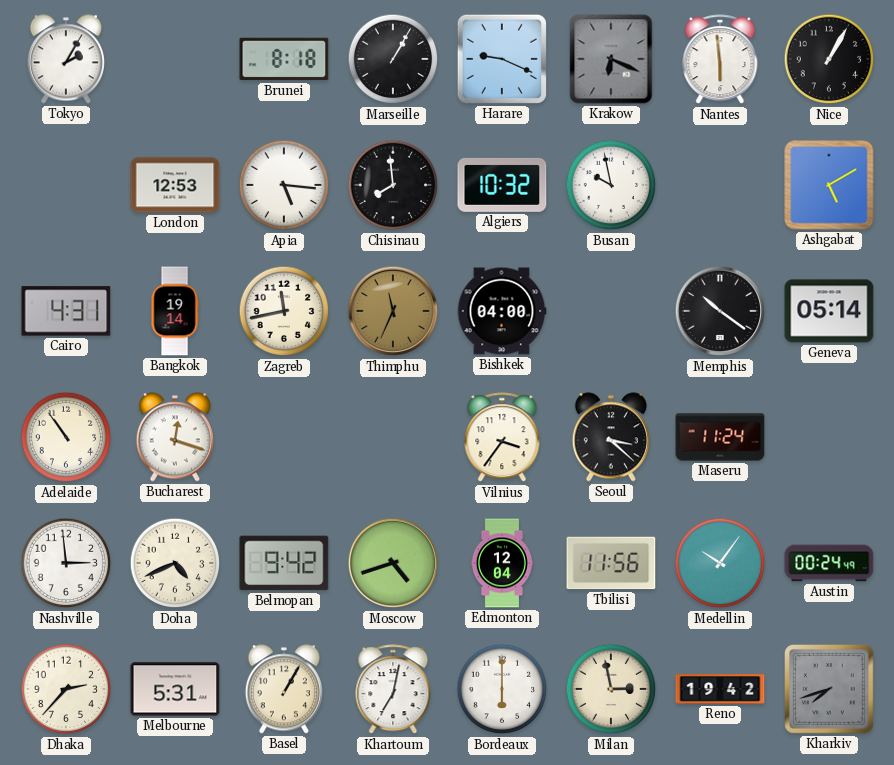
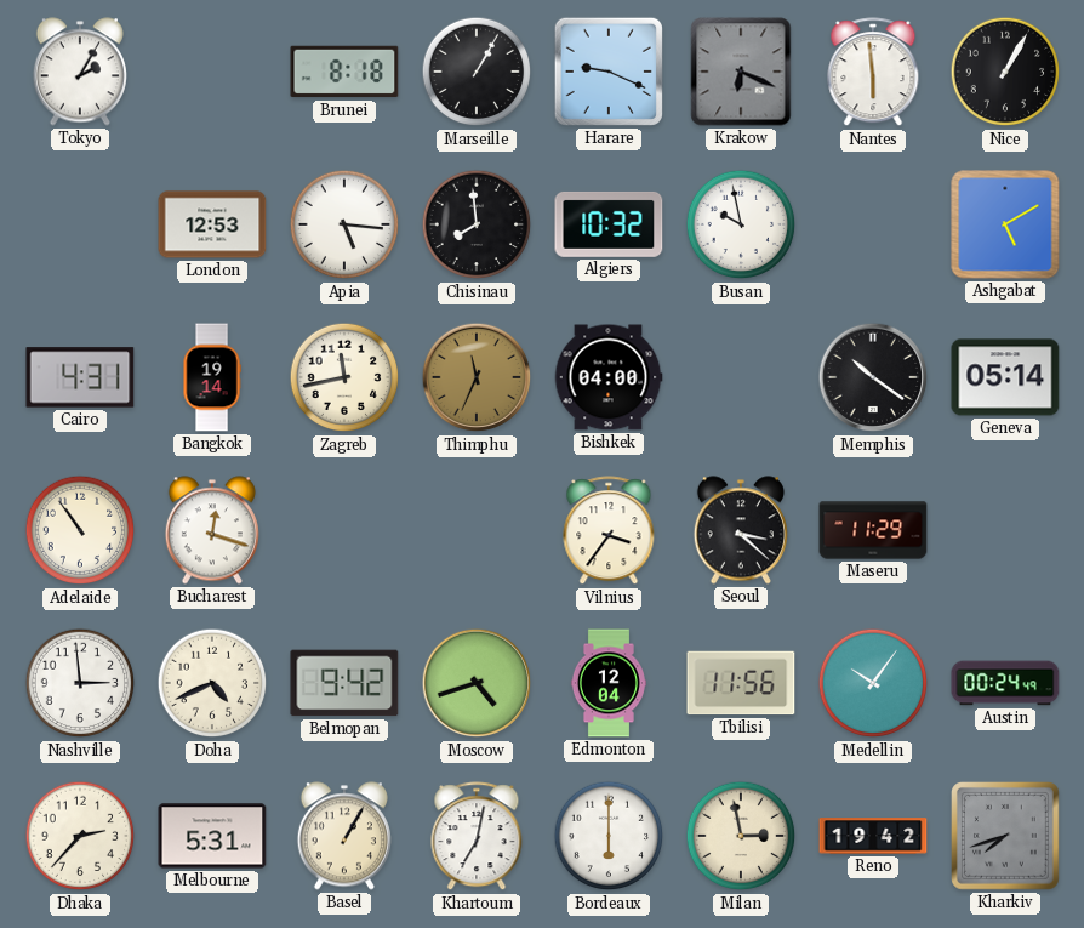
Maseru: 11:24 -> 11:29 (873, 530)
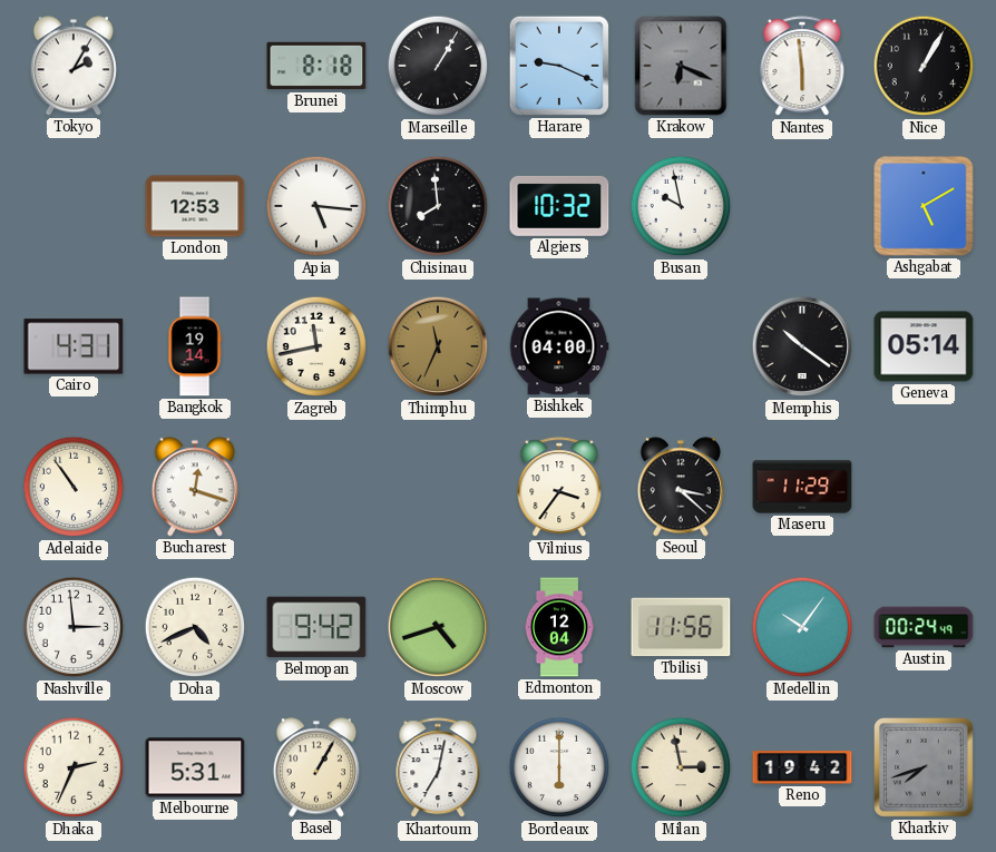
Dhaka: 2:37 -> 2:34 (74, 767)
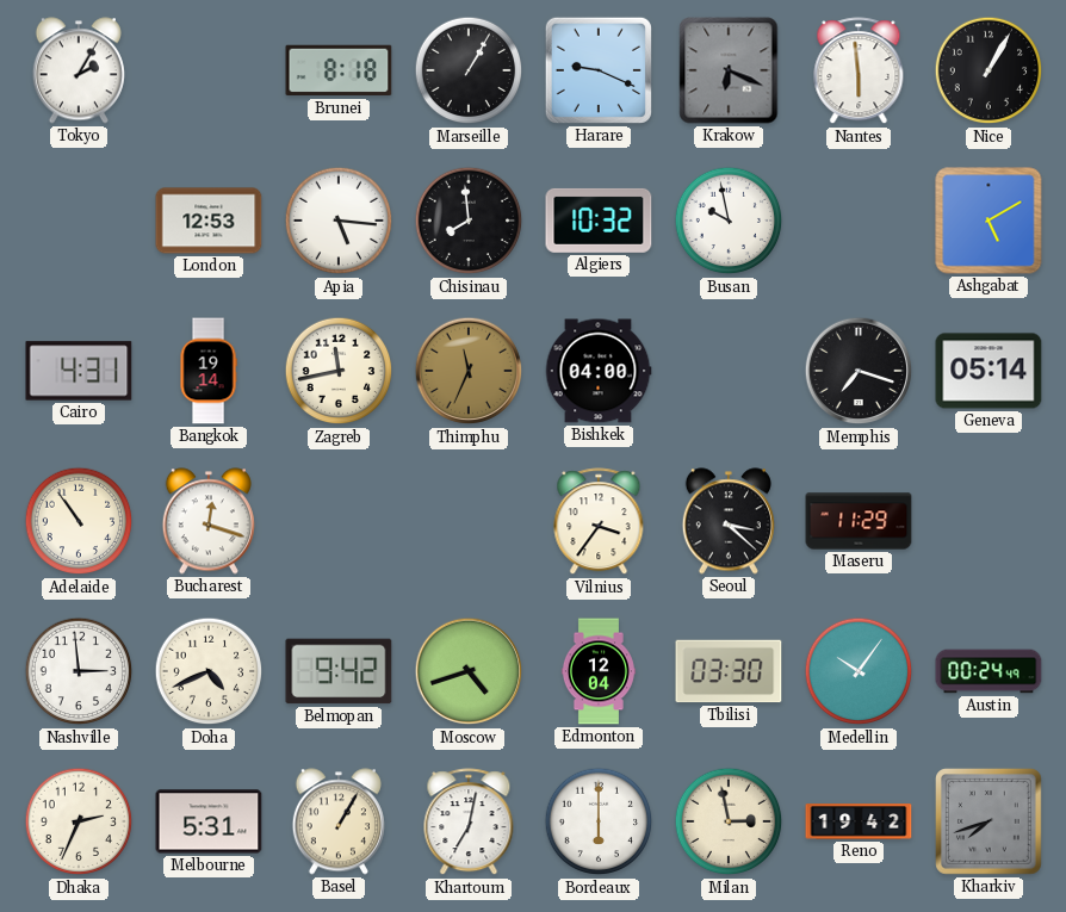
Memphis: 10:21 -> 7:18 (859, 371)
Tbilisi: 11:56 -> 03:30 (729, 671)
